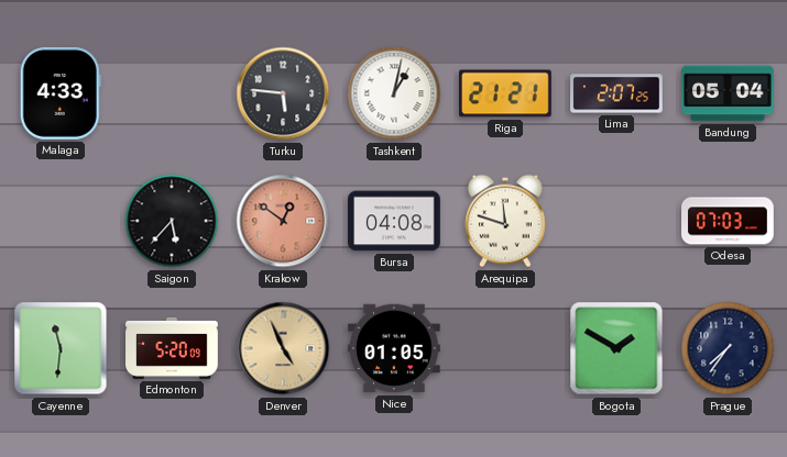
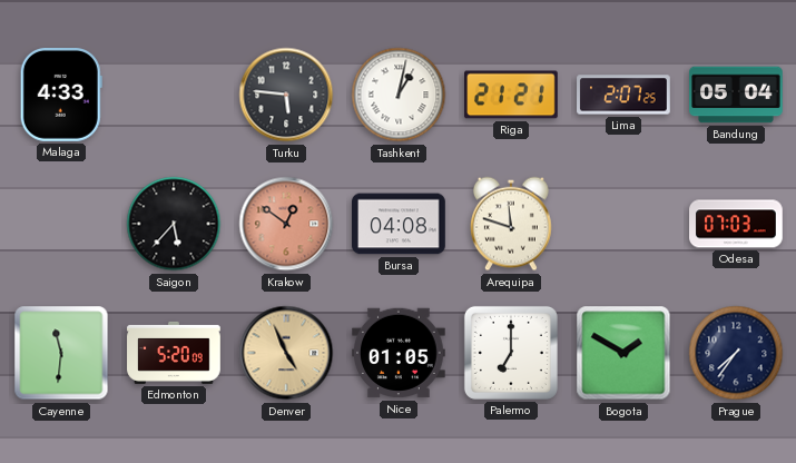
Palermo: none -> 7:00 (511, 353)
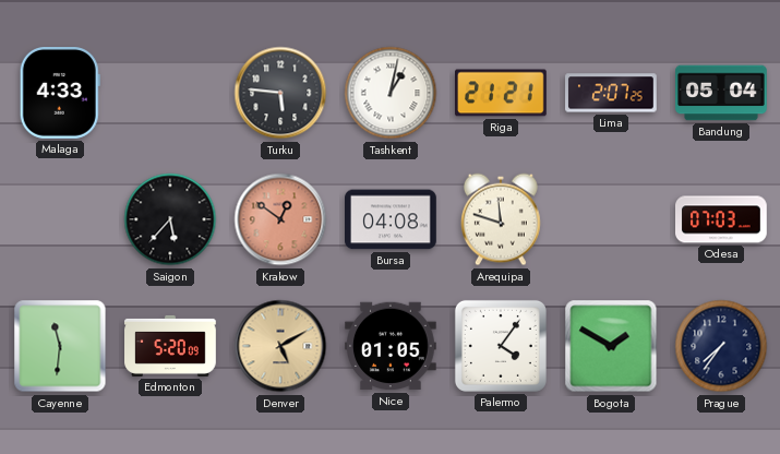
Denver: 4:56 -> 5:10 (280, 346)
Palermo: 7:00 -> 4:06 (501, 346)
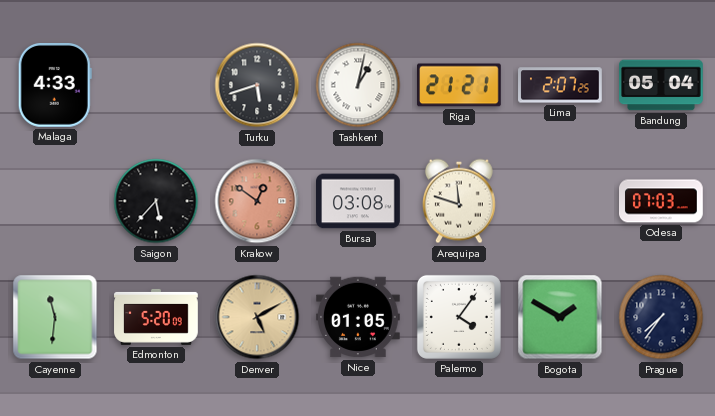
Turku: 5:46 -> 5:42 (257, 85)
Bursa: 04:08 -> 03:08 (359, 201)
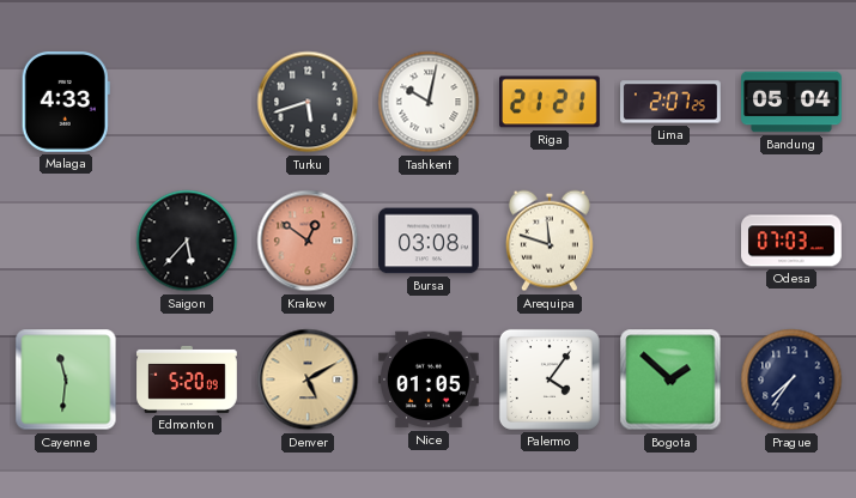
Tashkent: 1:02 -> 10:02 (429, 102)
Bogota: 1:50 -> 1:52 (670, 379)
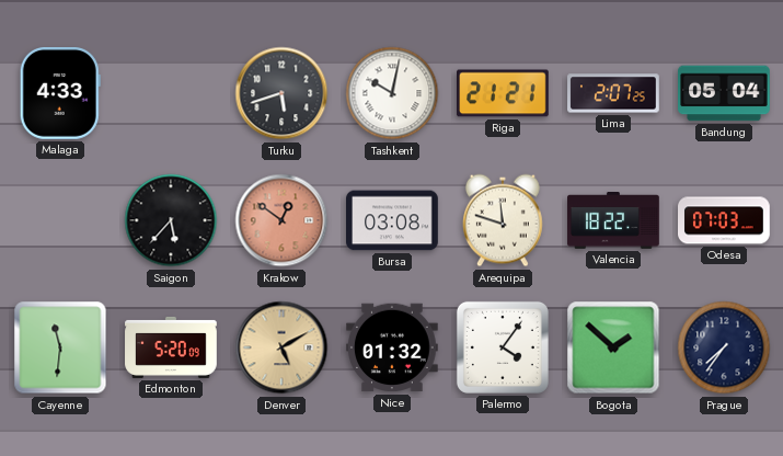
Valencia: none -> 18:22 (613, 221)
Nice: 01:05 -> 01:32 (393, 347)
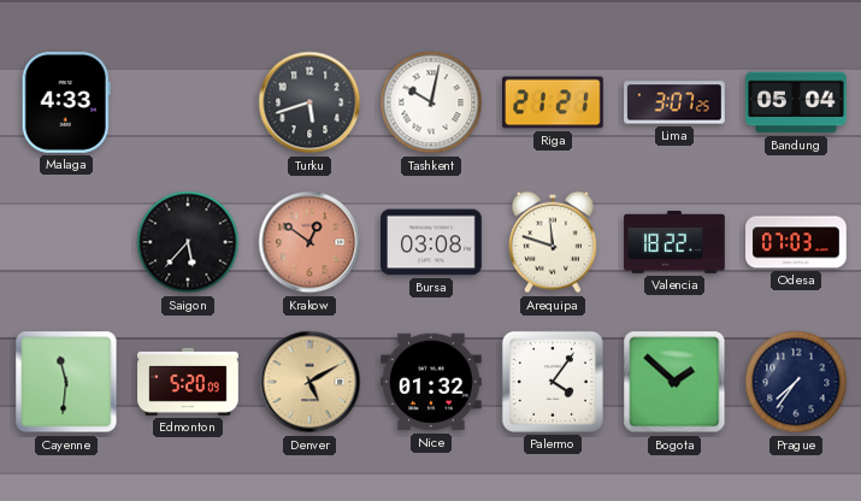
Lima: 2:07 -> 3:07 (674, 102)
